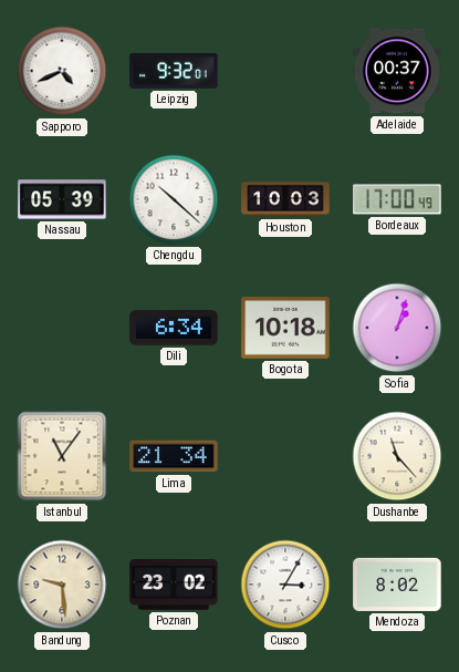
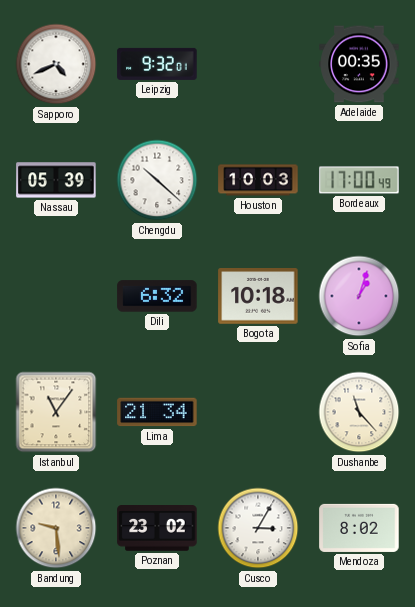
Adelaide: 00:37 -> 00:35 (359, 64)
Dili: 6:34 -> 6:32 (157, 296)
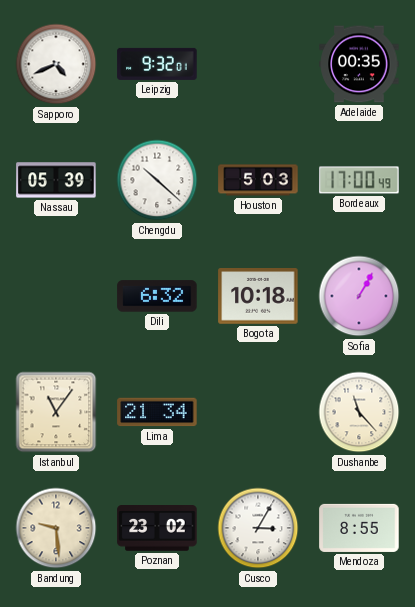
Houston: 10:03 -> 5:03 (258, 180)
Sofia: 1:03 -> 1:05 (359, 296)
Mendoza: 8:02 -> 8:55 (359, 528)
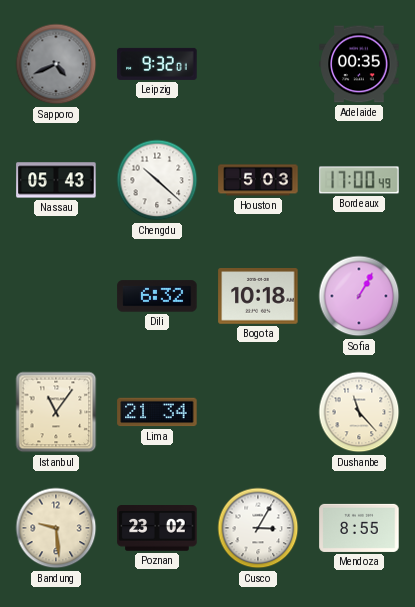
Sapporo dial: white -> grey (56, 64)
Nassau: 05:39 -> 05:43 (56, 180)
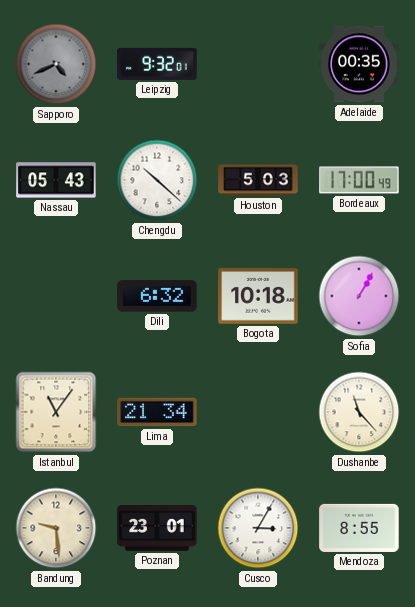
Poznan: 23:02 -> 23:01 (157, 528)
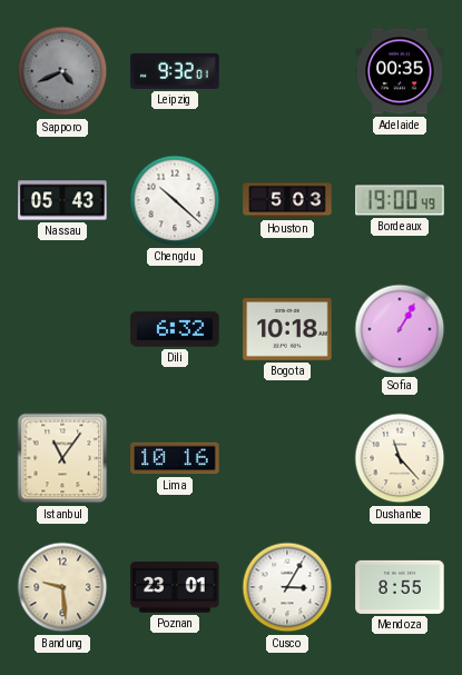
Bordeaux: 17:00 -> 19:00 (400, 200)
Lima: 21:34 -> 10:16 (175, 458)
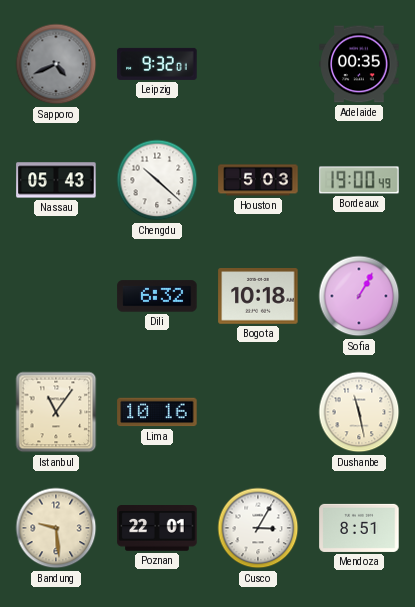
Dushanbe: 11:23 -> 11:28 (359, 412)
Poznan: 23:01 -> 22:01 (157, 528)
Mendoza: 8:55 -> 8:51 (359, 528)
